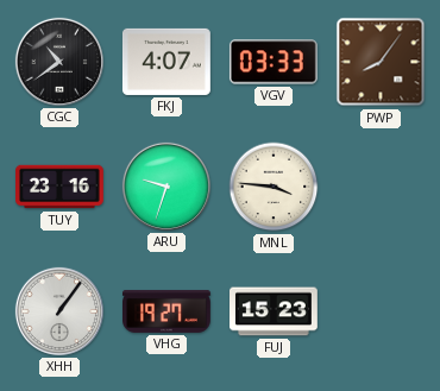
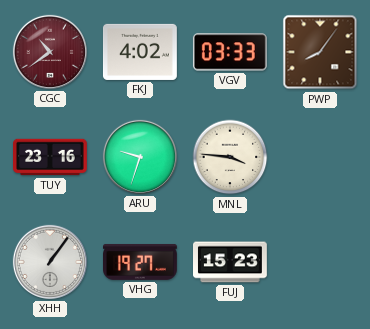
CGC dial: black -> burgundy (50, 52)
FKJ: 4:07 -> 4:02 (140, 52)
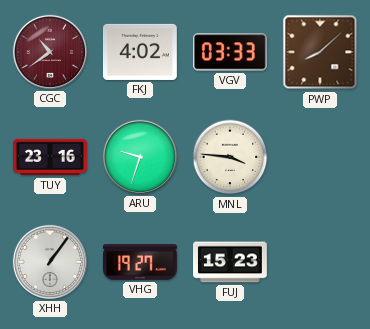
PWP: 8:06 -> 8:08 (320, 52)
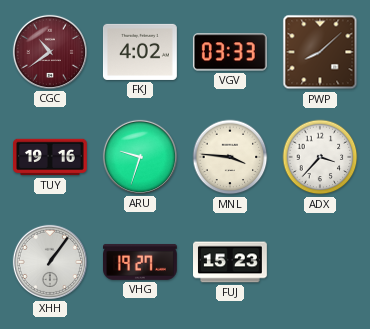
TUY: 23:16 -> 19:16 (51, 157)
ADX: none -> 3:37 (320, 157)
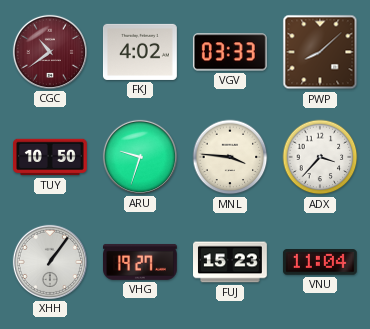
TUY: 19:16 -> 10:50 (51, 157)
VNU: none -> 11:04 (320, 262)
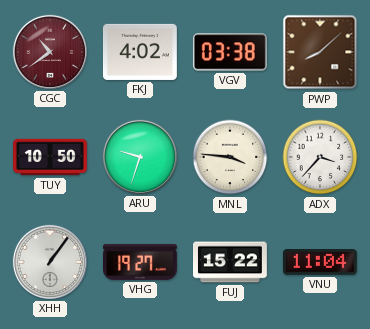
VGV: 03:33 -> 03:38 (230, 52)
FUJ: 15:23 -> 15:22 (231, 262)
